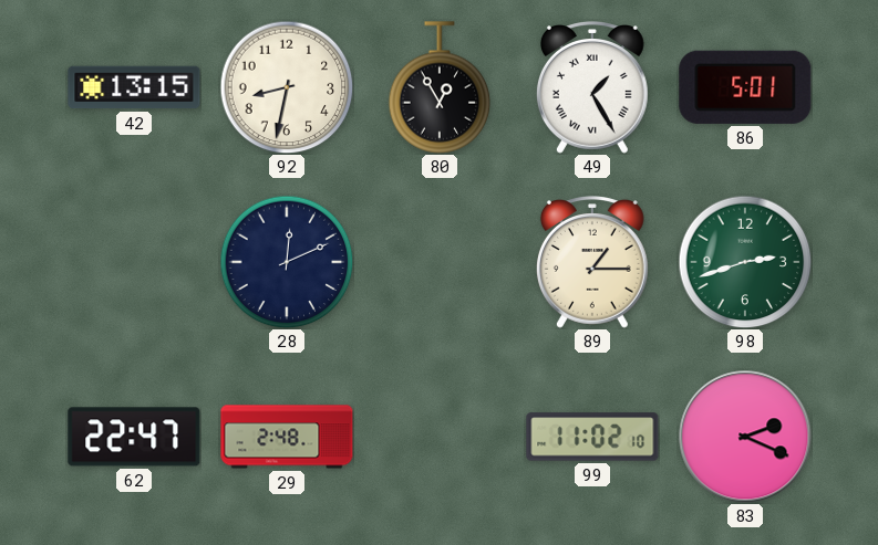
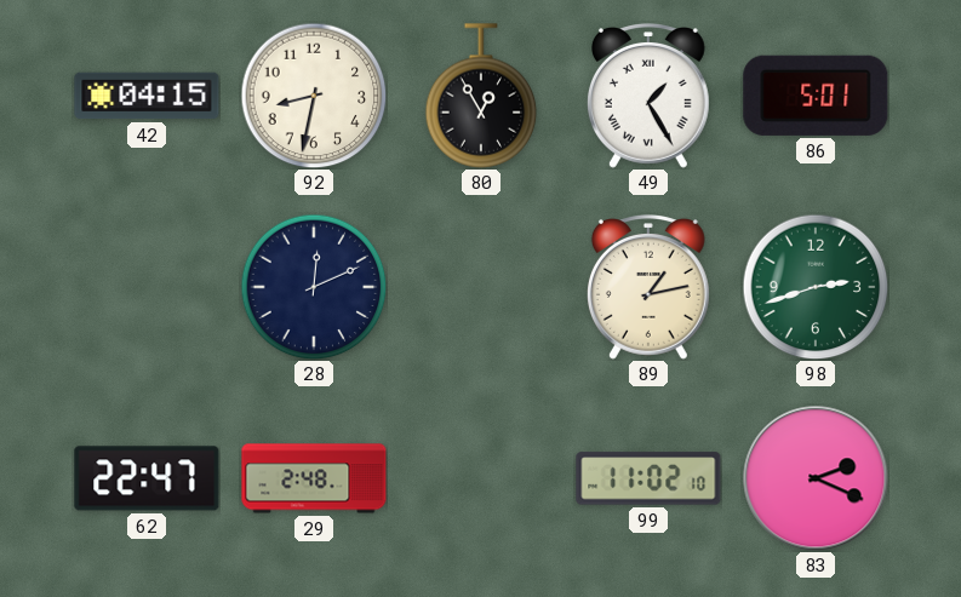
42: 13:15 -> 04:15 (147, 96)
89: 1:15 -> 1:13 (648, 288)
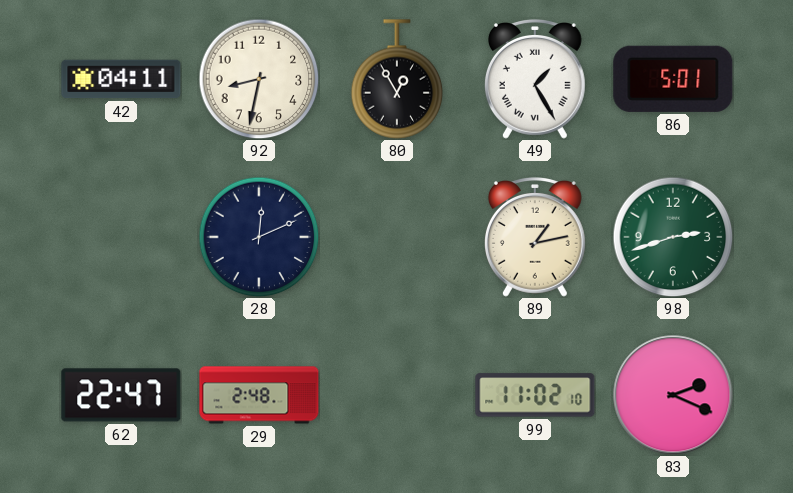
42: 04:15 -> 04:11 (121, 79)
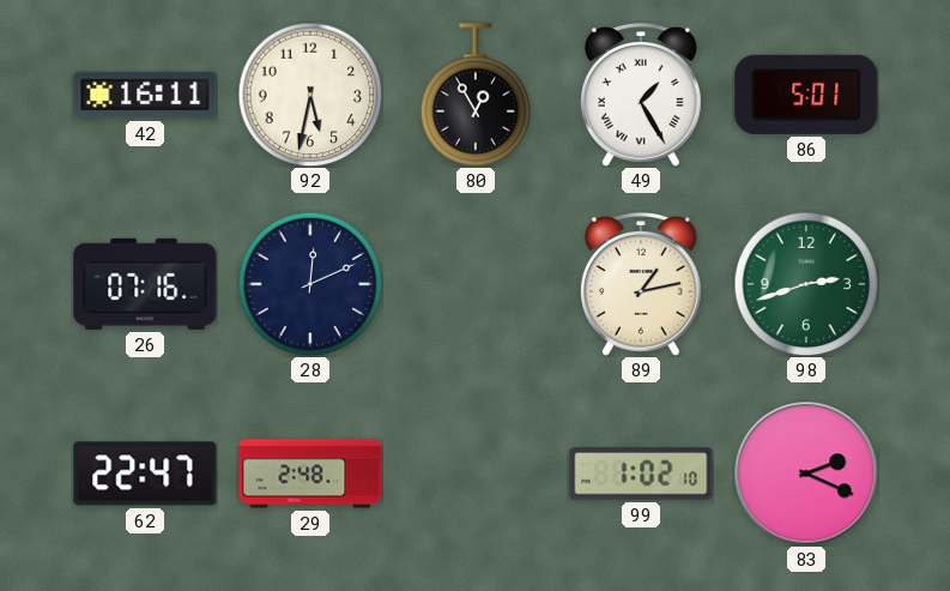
42: 04:11 -> 16:11 (145, 95)
92: 8:32 -> 5:32 (310, 95)
26: none -> 07:16 (145, 284)
99: 11:02 -> 1:02 (641, 474)
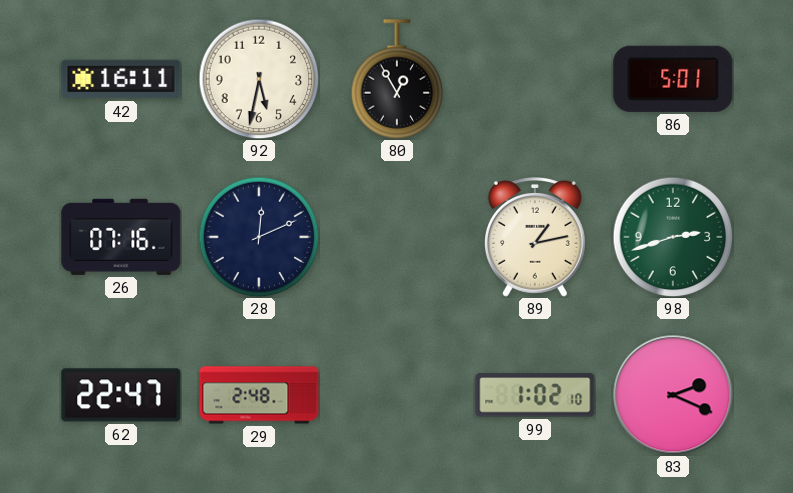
49: 1:25 -> none (641, 96)
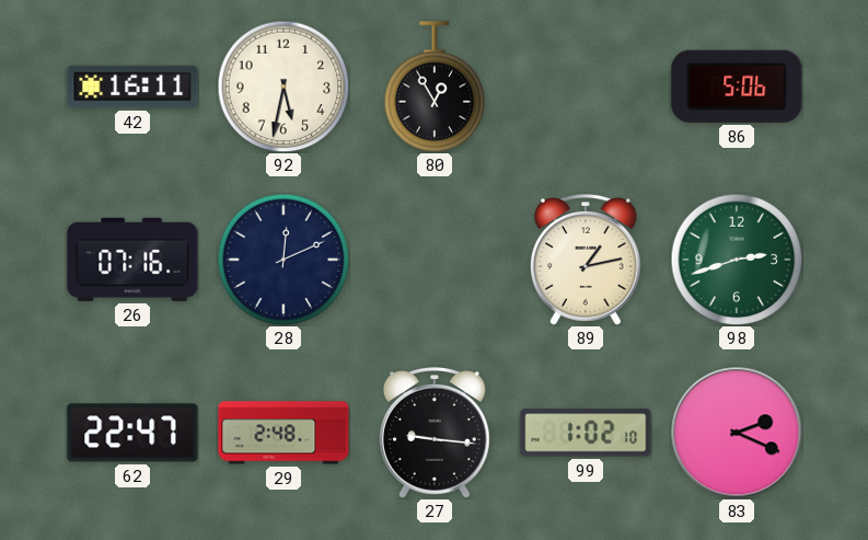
86: 5:01 -> 5:06 (737, 87)
27: none -> 9:16 (435, 434)
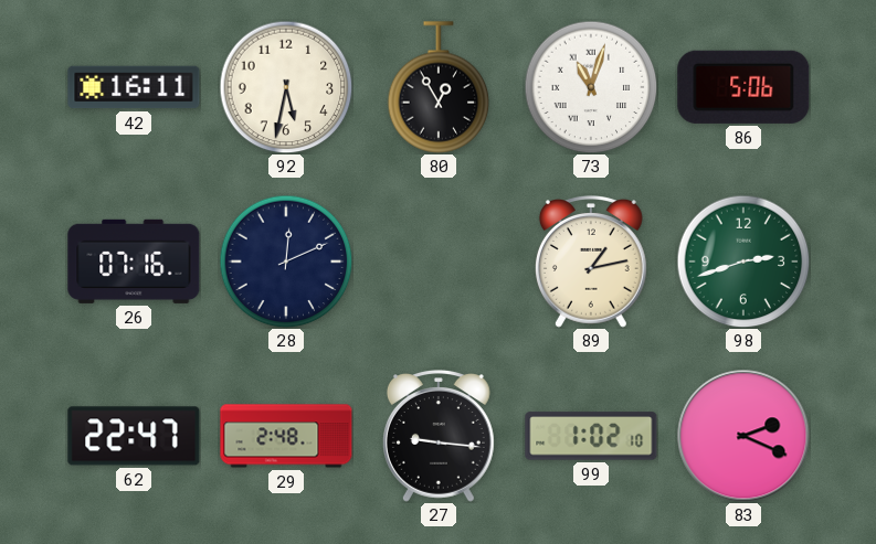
73: none -> 11:03 (591, 87)
